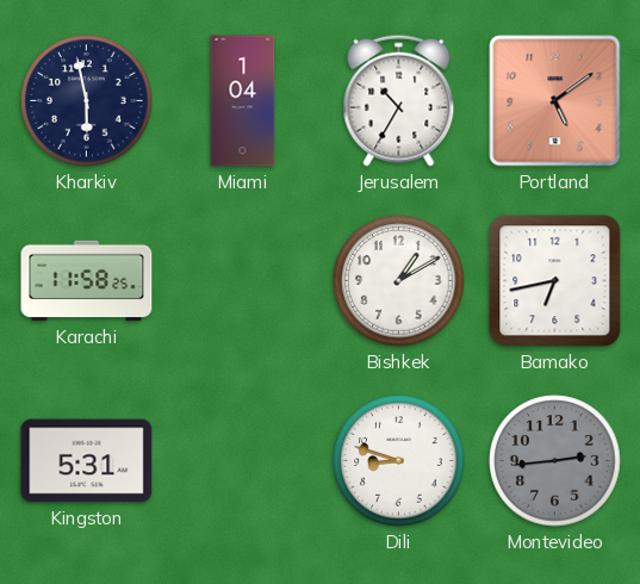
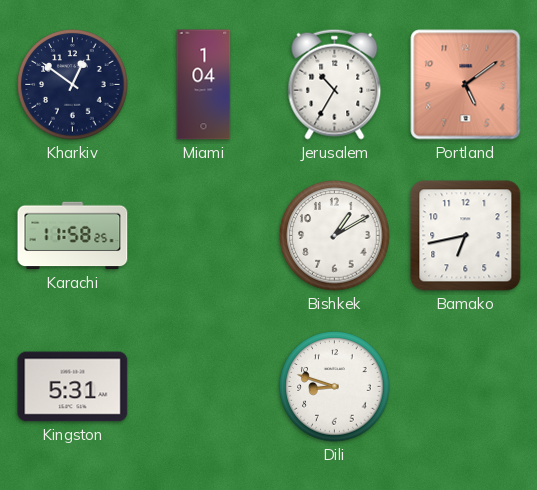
Kharkiv: 5:58 -> 12:51 (73, 85)
Montevideo: 2:44 -> none (555, 461)
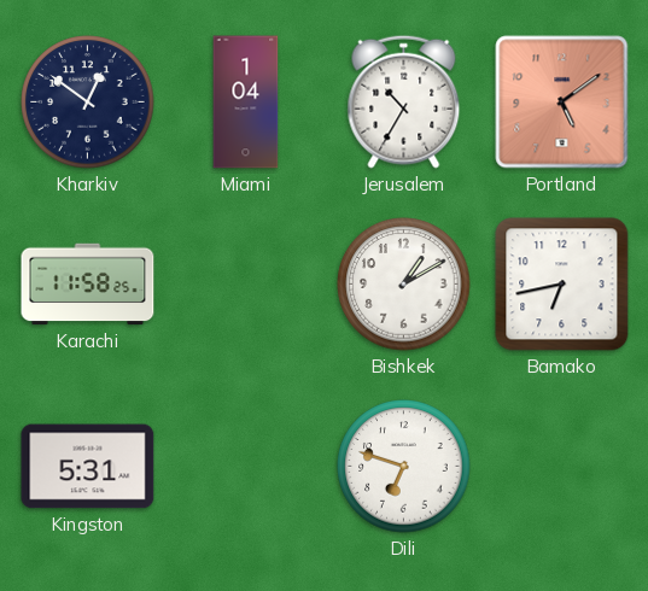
Dili: 8:48 -> 6:48 (404, 467)
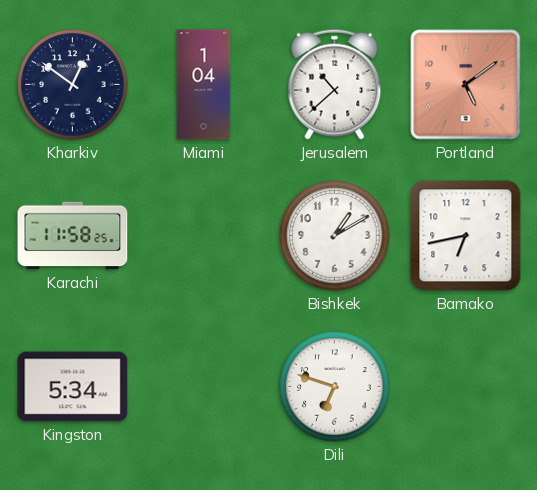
Jerusalem: 10:35 -> 10:38 (335, 84)
Kingston: 5:31 -> 5:34 (73, 387)
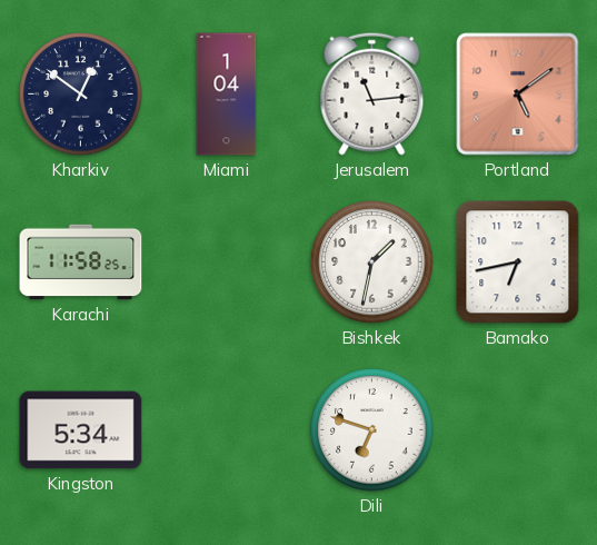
Jerusalem: 10:38 -> 11:14 (372, 93)
Bishkek: 1:10 -> 1:32 (372, 262)
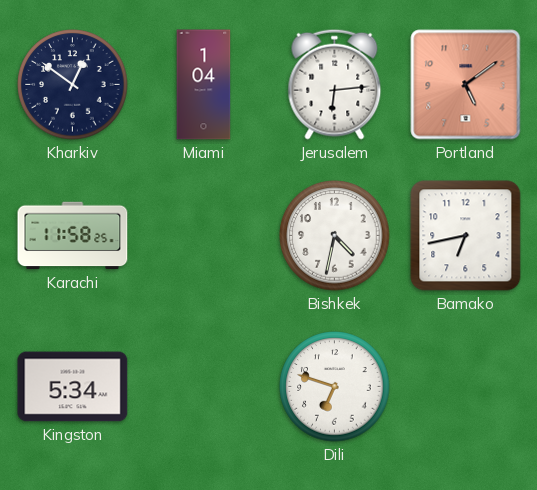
Jerusalem: 11:14 -> 6:14 (335, 84)
Bishkek: 1:32 -> 4:32 (335, 236)
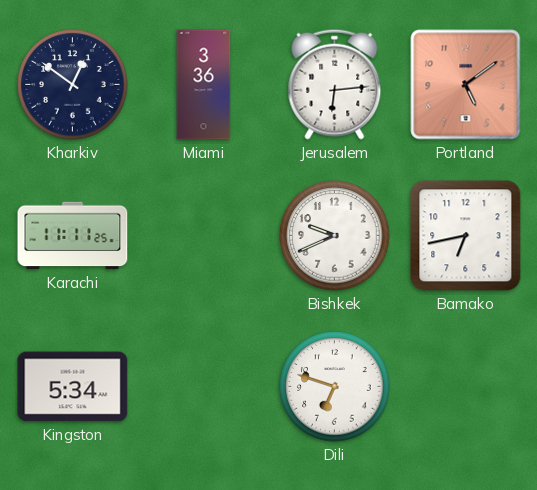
Miami: 1:04 -> 3:36 (204, 85)
Karachi: 11:58 -> 11:11 (73, 236)
Bishkek: 4:32 -> 9:41 (335, 236)
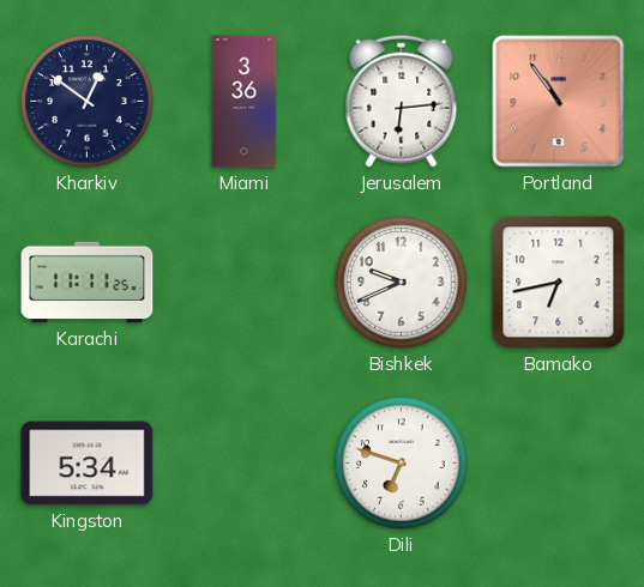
Portland: 5:09 -> 10:54 (559, 102)
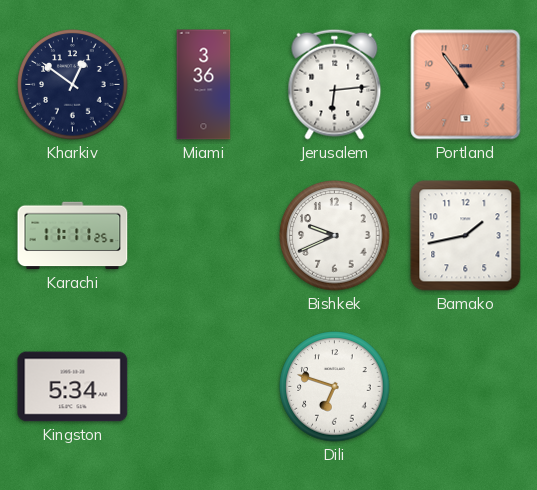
Bamako: 6:43 -> 1:43 (466, 236)
